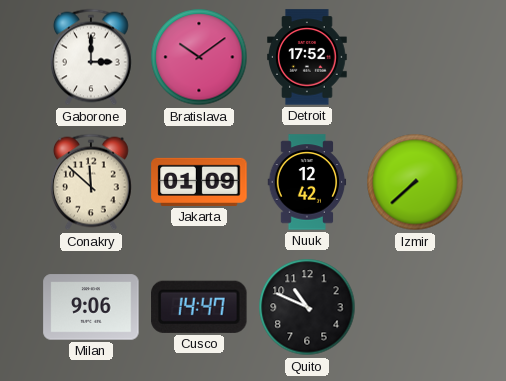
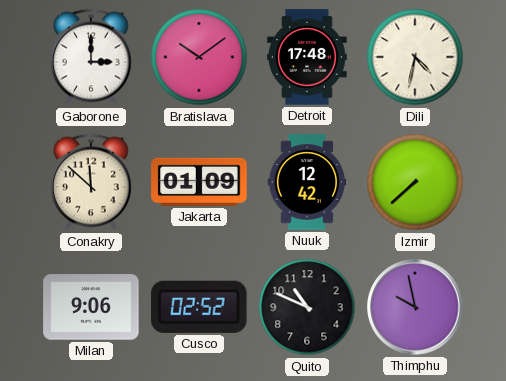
Detroit: 17:52 -> 17:48 (307, 57)
Dili: none -> 4:32 (415, 57)
Cusco: 14:47 -> 02:52 (199, 307)
Thimphu: none -> 9:58 (415, 307)
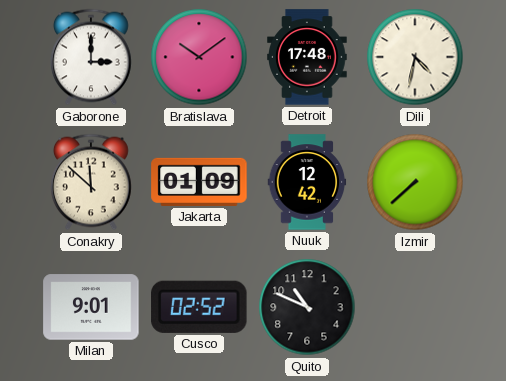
Milan: 9:06 -> 9:01 (91, 307)
Thimphu: 9:58 -> none (415, 307)
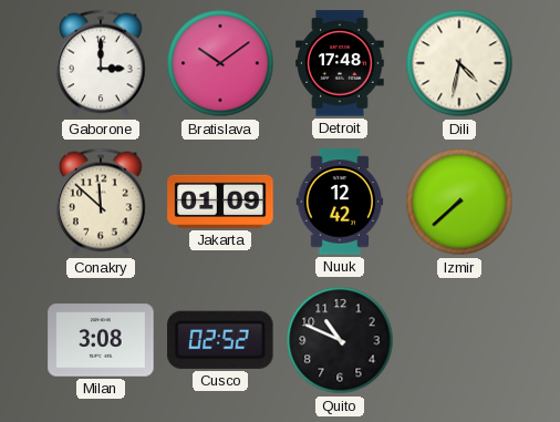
Milan: 9:01 -> 3:08 (101, 340)
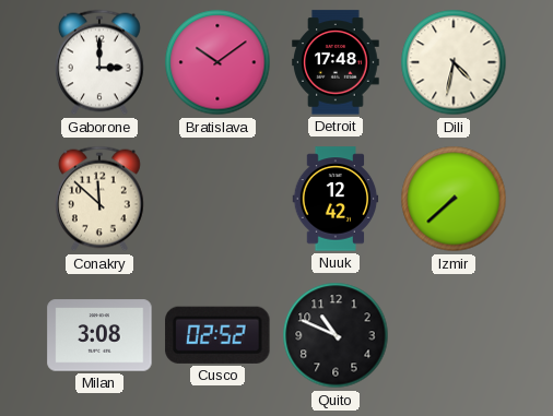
Jakarta: 01:09 -> none (220, 202)
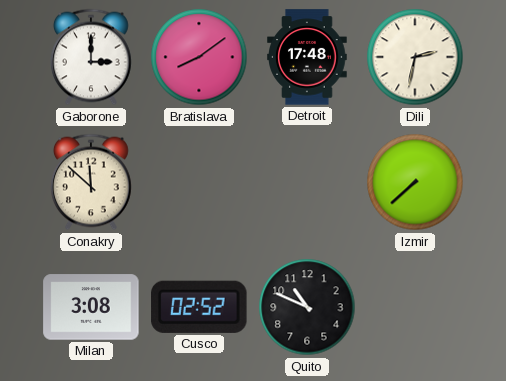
Bratislava: 10:09 -> 8:09 (199, 57)
Dili: 4:32 -> 2:32 (415, 57)
Nuuk: 12:42 -> none (336, 199)
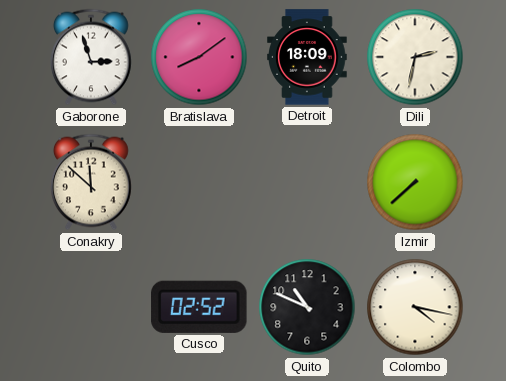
Gaborone: 3:00 -> 2:57 (92, 57)
Detroit: 17:48 -> 18:09 (307, 57)
Milan: 3:08 -> none (91, 307)
Colombo: none -> 4:17 (415, 307)
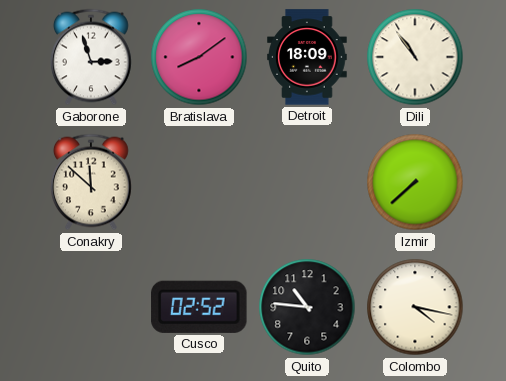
Dili: 2:32 -> 10:54 (415, 57)
Quito: 10:49 -> 10:46 (307, 307)
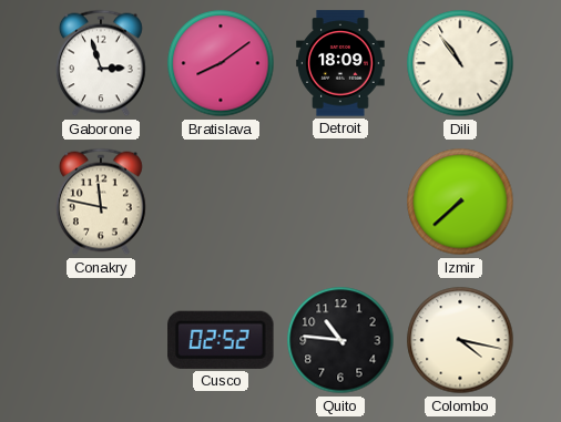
Conakry: 11:52 -> 11:47 (102, 202)
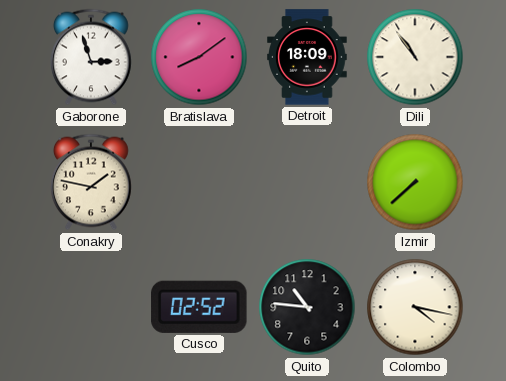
Conakry: 11:47 -> 1:47 (92, 182)
